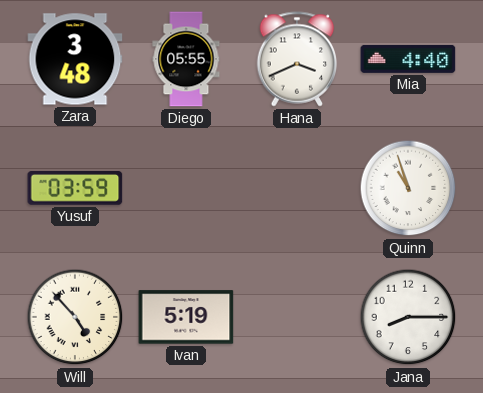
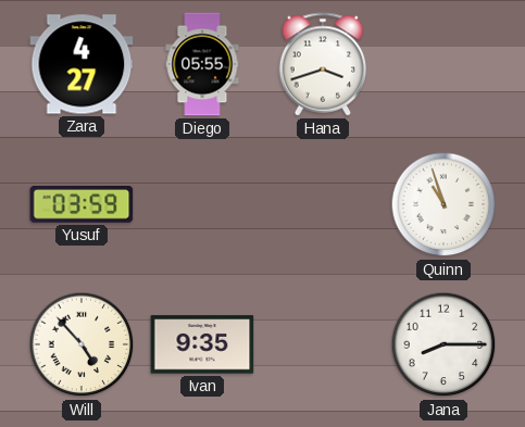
Zara: 3:48 -> 4:27 (82, 64)
Hana: 3:41 -> 3:42 (323, 64)
Mia: 4:40 -> none (408, 59)
Ivan: 5:19 -> 9:35 (202, 344)
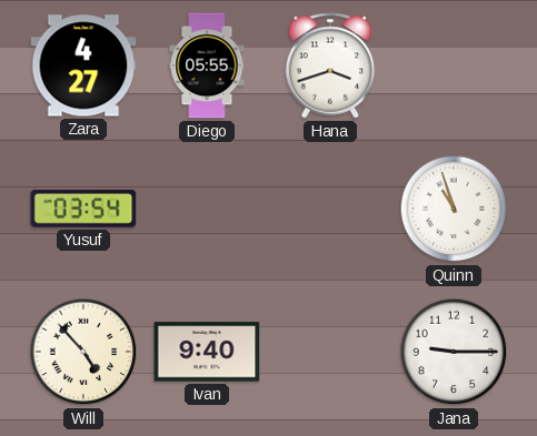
Yusuf: 03:59 -> 03:54 (83, 210)
Ivan: 9:35 -> 9:40 (207, 352)
Jana: 8:15 -> 9:15 (454, 352)
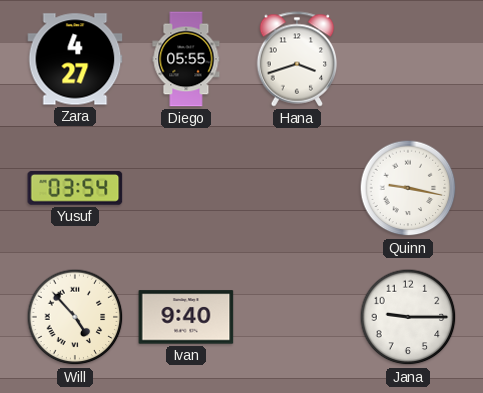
Quinn: 10:57 -> 9:17 (408, 188)
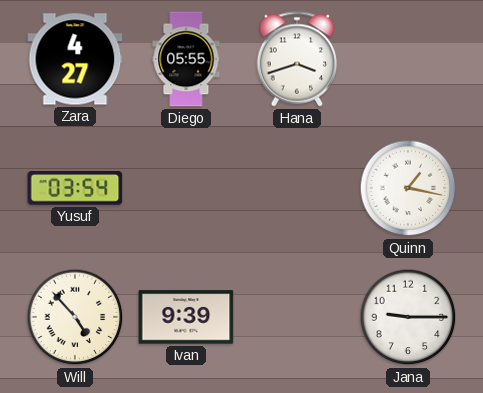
Quinn: 9:17 -> 1:17 (408, 188)
Ivan: 9:40 -> 9:39 (186, 317)
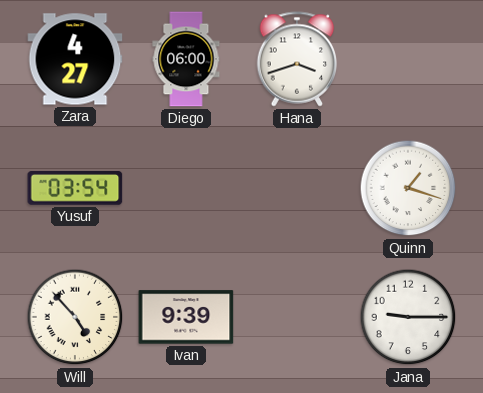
Diego: 05:55 -> 06:00 (186, 59)
Quinn: 1:17 -> 1:18 (408, 188)
